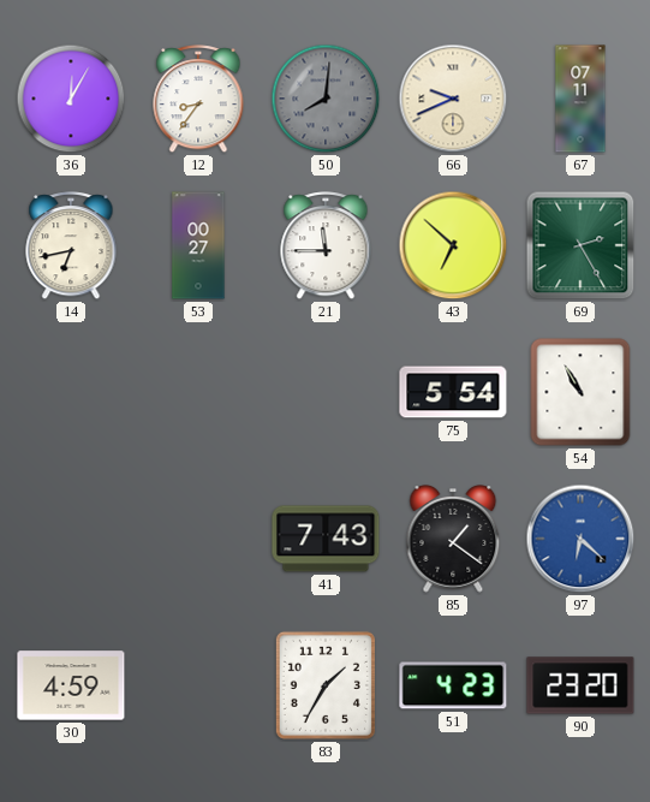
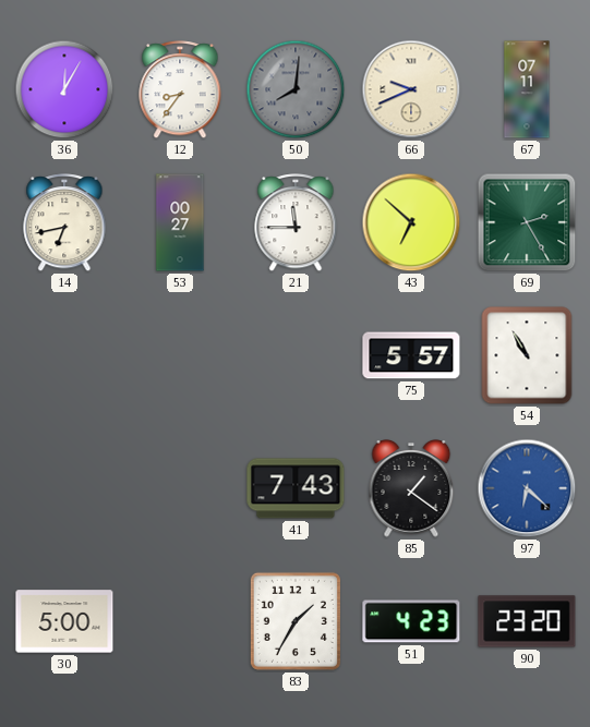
75: 5:54 -> 5:57 (411, 355)
30: 4:59 -> 5:00 (64, 621)
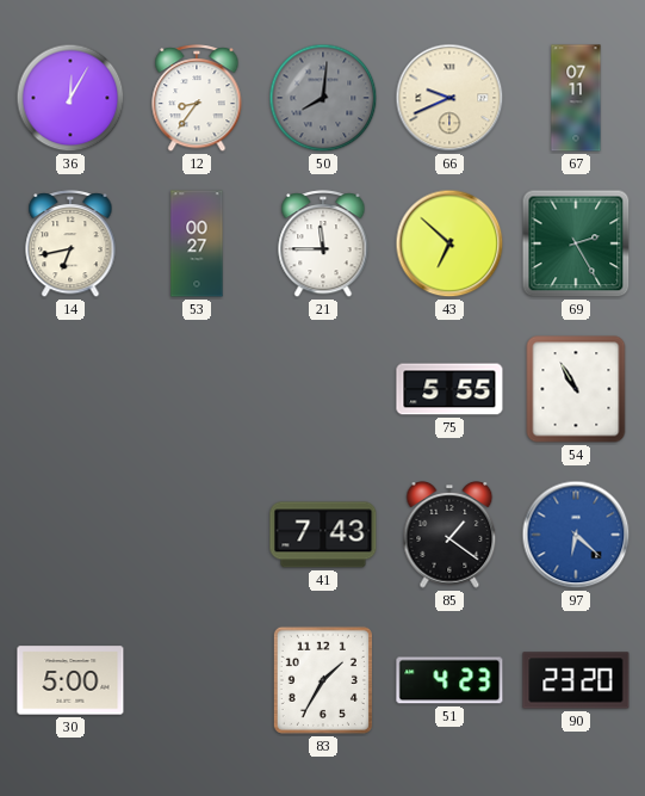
75: 5:57 -> 5:55 (449, 389)
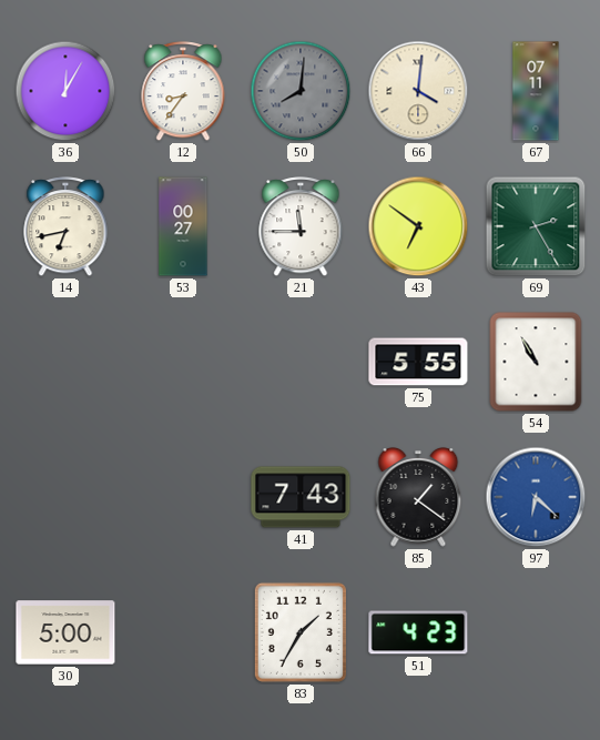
66: 9:41 -> 4:01 (418, 91)
43: 6:52 -> 6:51 (418, 226)
90: 23:20 -> none (576, 680)
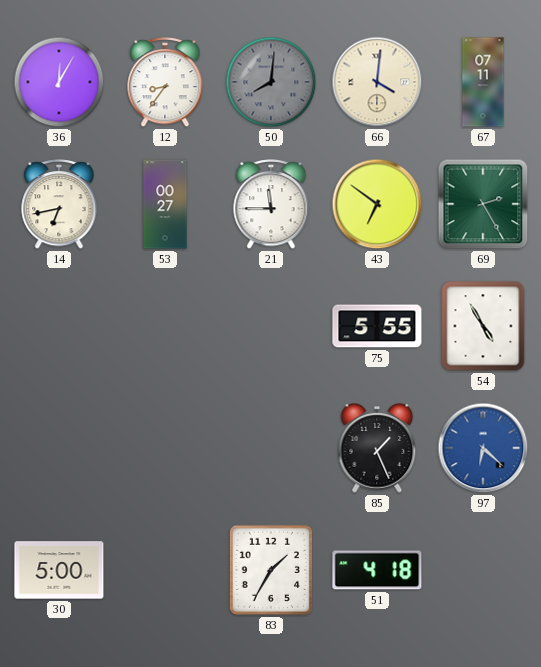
54: 10:55 -> 4:55 (483, 326)
41: 7:43 -> none (301, 497)
85: 1:21 -> 1:26 (377, 449)
51: 4:23 -> 4:18 (377, 570)
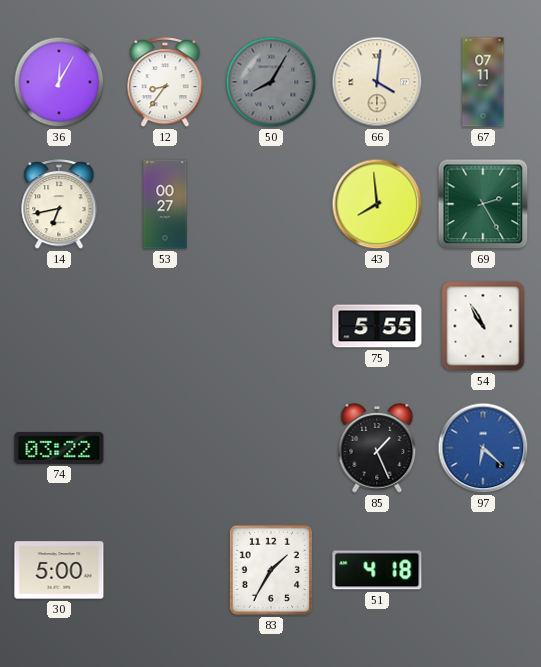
50: 8:01 -> 8:05 (271, 82)
21: 11:45 -> none (271, 205)
43: 6:51 -> 7:59 (377, 204)
54: 4:55 -> 10:55 (483, 326)
74: none -> 03:22 (59, 448)
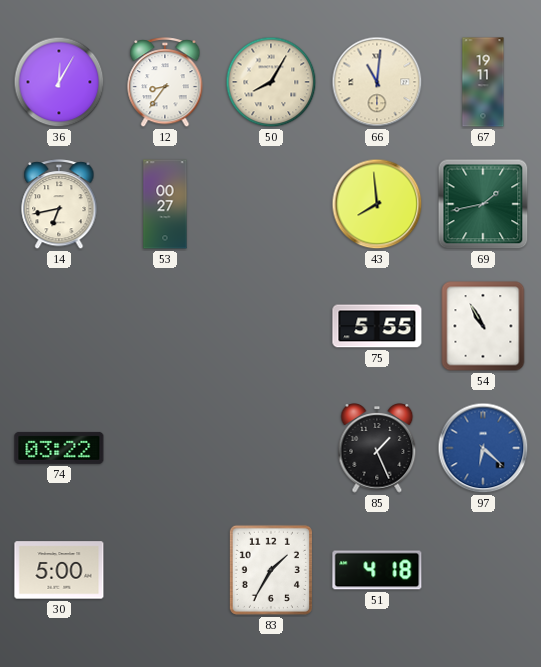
50 dial: grey -> cream (271, 82)
66: 4:01 -> 11:01 (377, 82)
67: 07:11 -> 19:11 (483, 82)
69: 2:25 -> 1:43 (483, 204)
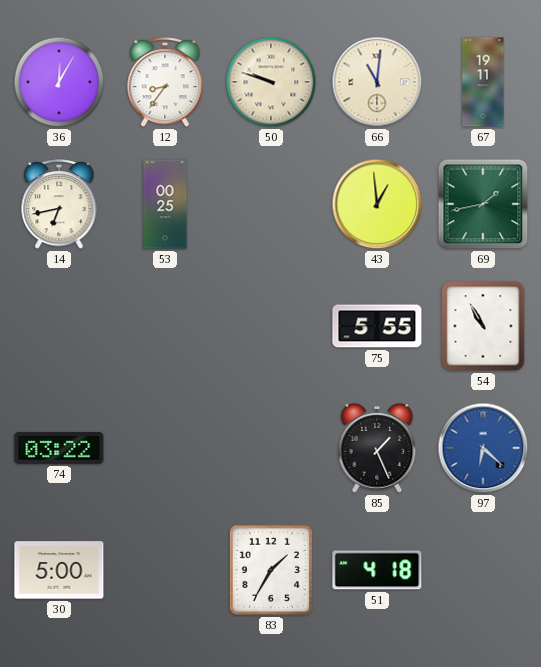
50: 8:05 -> 9:48 (271, 82)
53: 00:27 -> 00:25 (165, 204)
43: 7:59 -> 12:59 (377, 204)
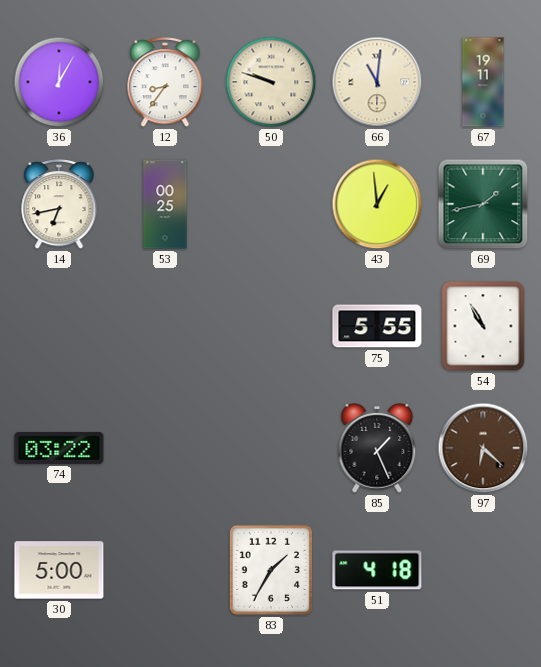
97 dial: blue -> brown (483, 448)
